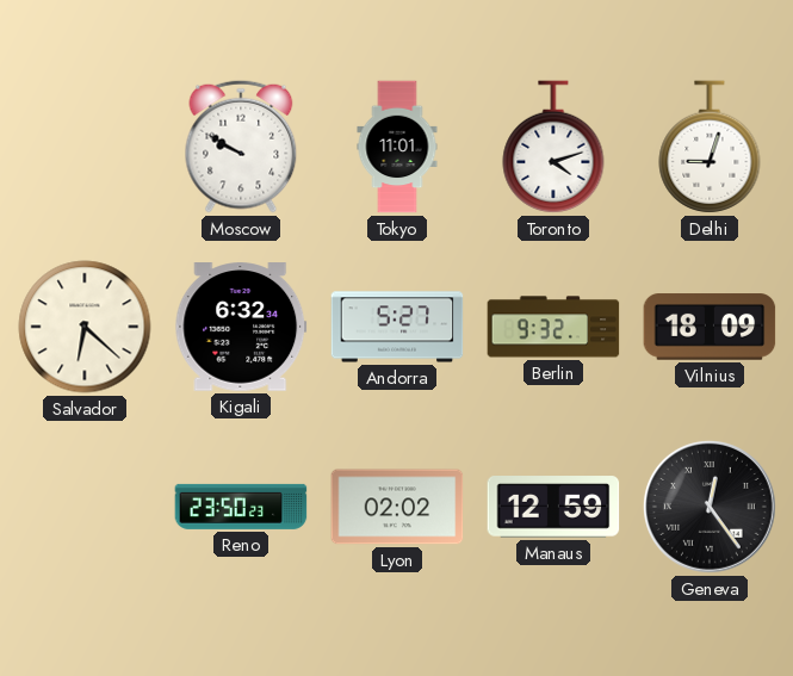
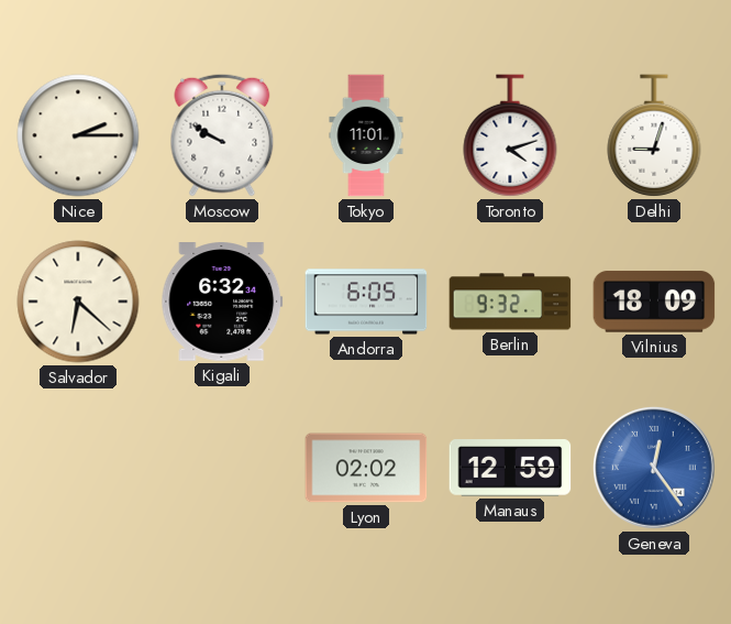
Nice: none -> 2:15 (78, 135)
Andorra: 5:27 -> 6:05 (366, 302)
Reno: 23:50 -> none (241, 507)
Geneva dial: black -> blue (654, 468)
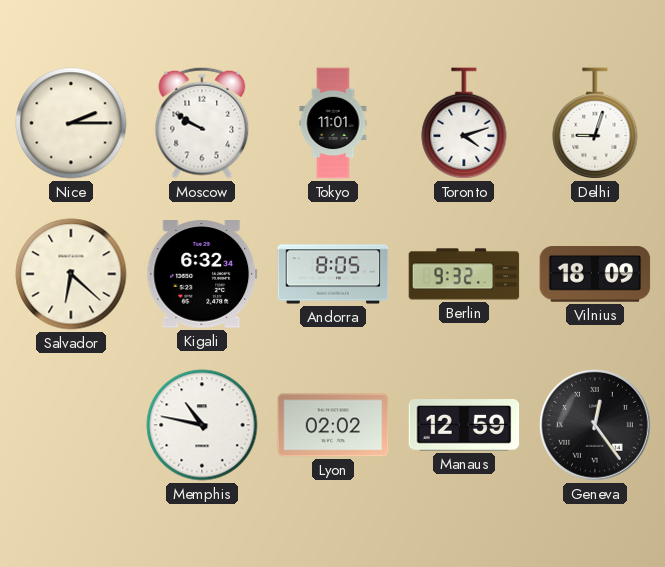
Andorra: 6:05 -> 8:05 (333, 274)
Memphis: none -> 10:47 (202, 425)
Geneva dial: blue -> black (595, 425)
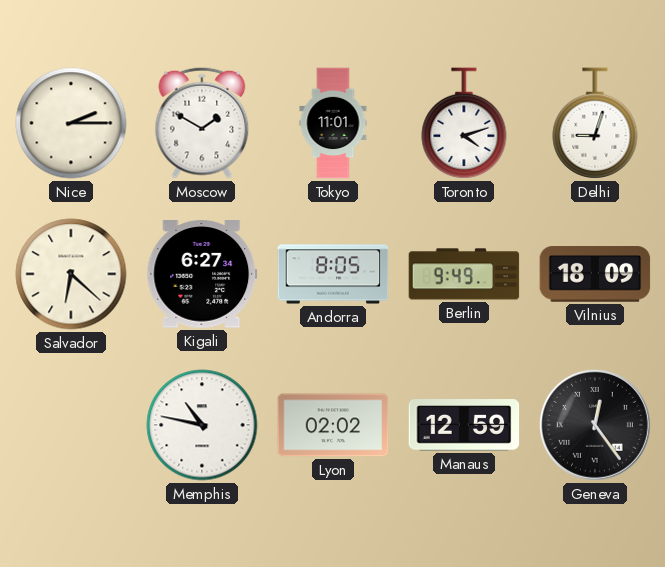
Moscow: 9:50 -> 1:50 (202, 123)
Kigali: 6:32 -> 6:27 (202, 274)
Berlin: 9:32 -> 9:49 (464, 274)
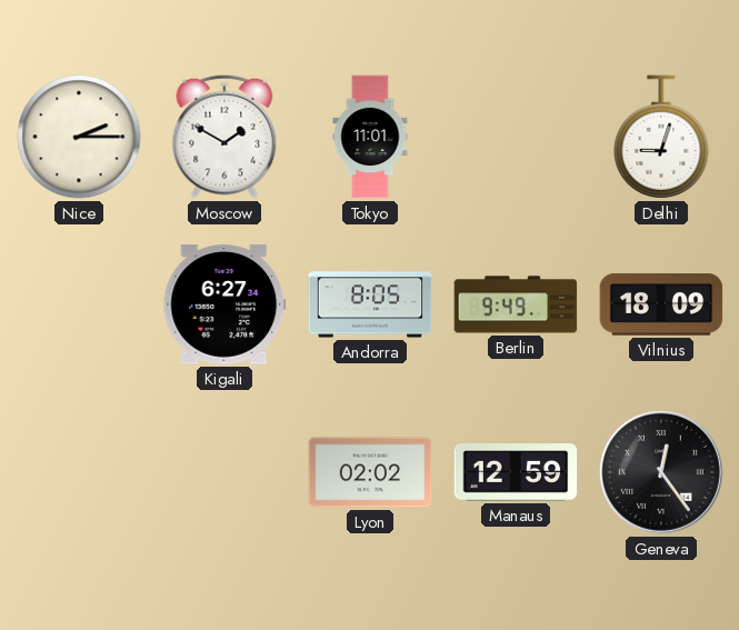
Toronto: 4:12 -> none (464, 123)
Salvador: 6:22 -> none (71, 274)
Memphis: 10:47 -> none (202, 425)
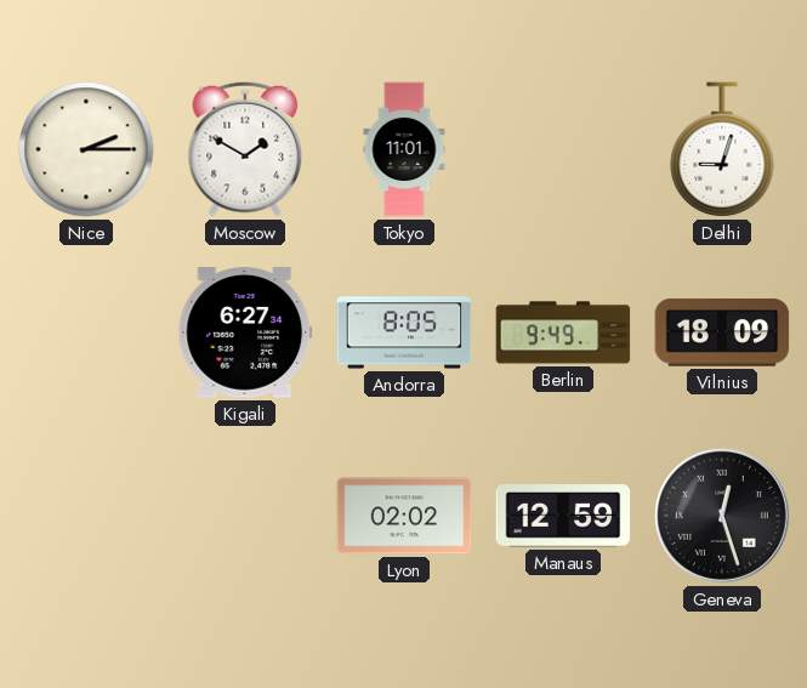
Geneva: 12:24 -> 12:27 (722, 516)
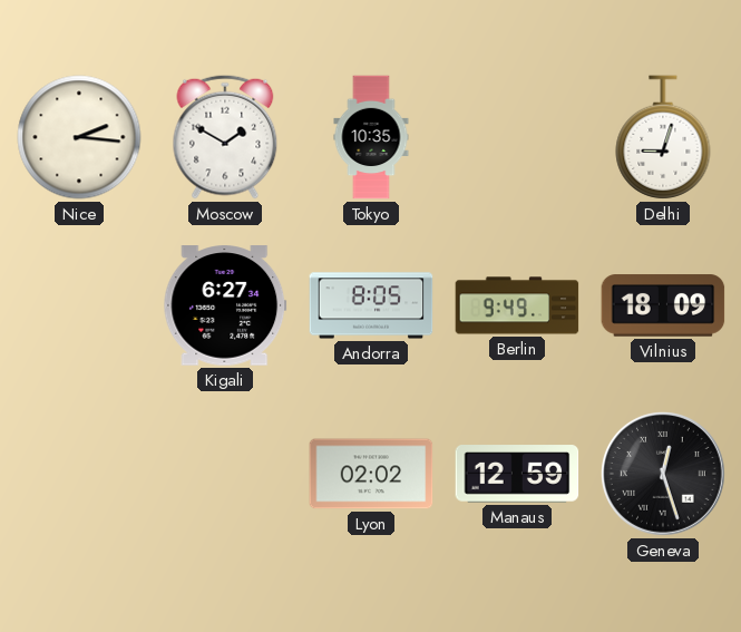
Nice: 2:15 -> 2:16 (79, 137)
Tokyo: 11:01 -> 10:35 (371, 137)
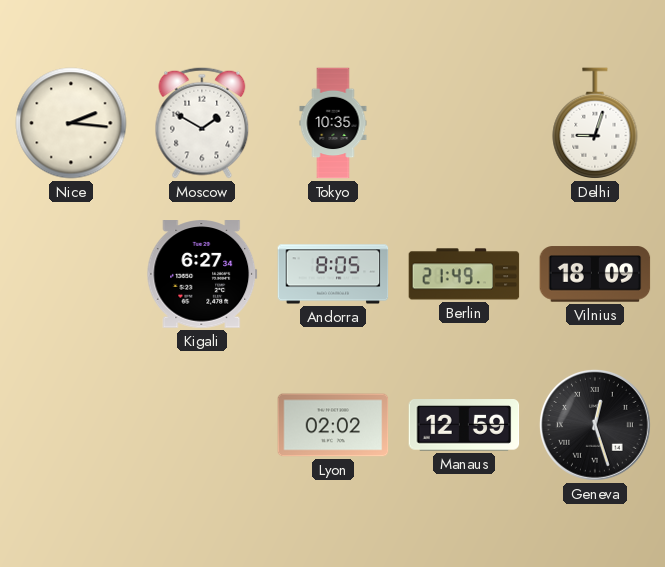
Berlin: 9:49 -> 21:49 (464, 274)
